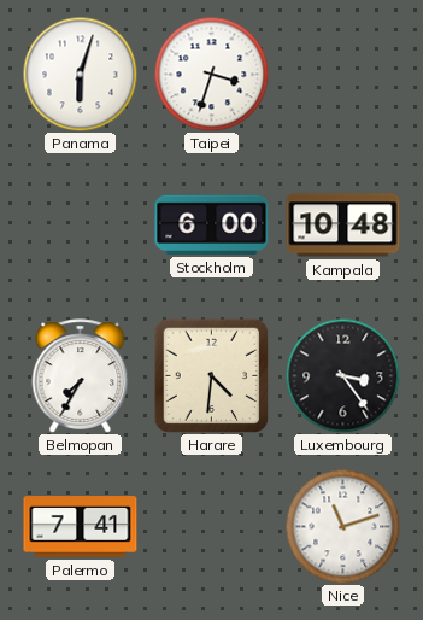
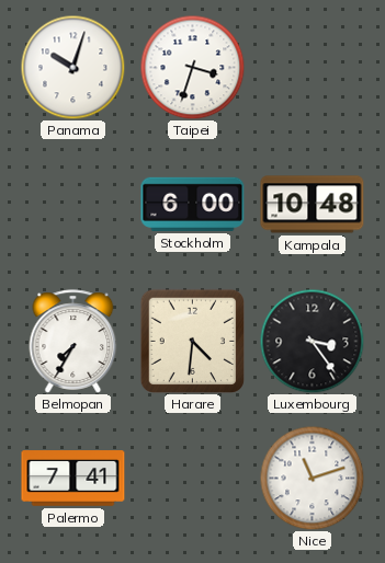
Panama: 6:03 -> 10:03 (72, 67)
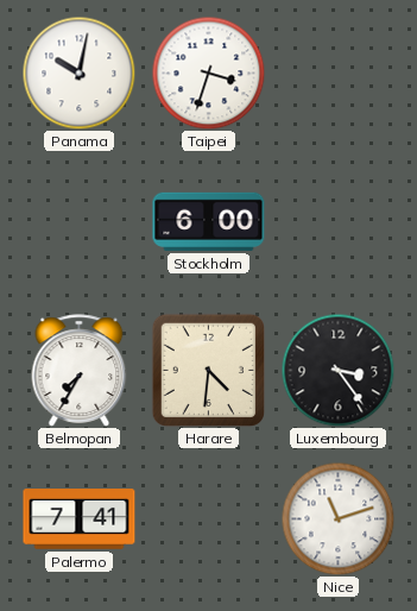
Panama: 10:03 -> 10:02 (78, 73)
Kampala: 10:48 -> none (313, 205)
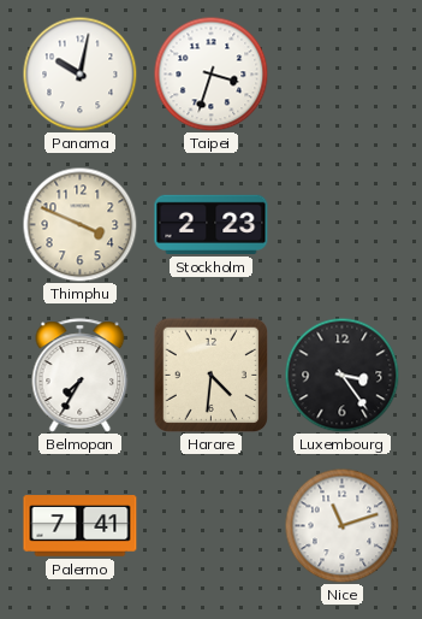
Thimphu: none -> 3:49 (79, 224)
Stockholm: 6:00 -> 2:23 (212, 224)
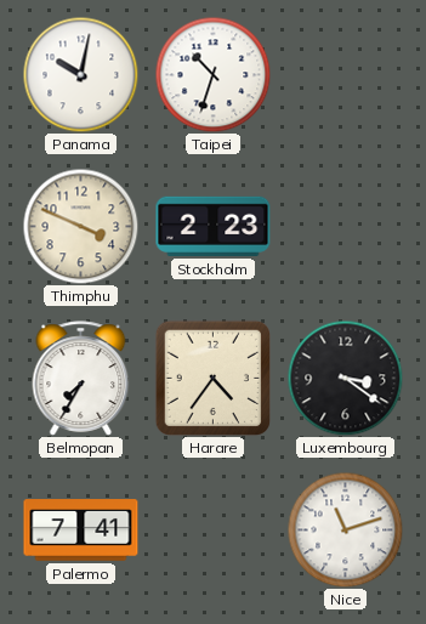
Taipei: 3:33 -> 10:33 (212, 74)
Harare: 4:31 -> 4:36 (212, 378)
Luxembourg: 3:24 -> 3:21 (345, 378)
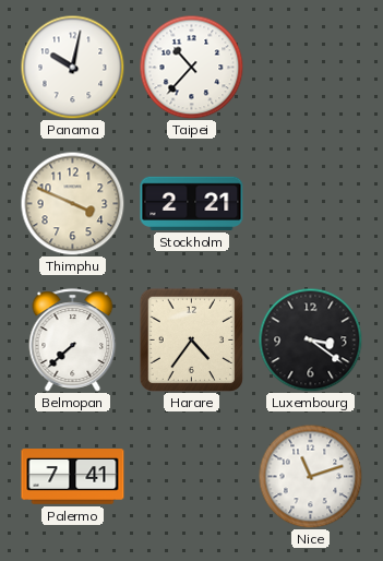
Taipei: 10:33 -> 10:37 (191, 67)
Stockholm: 2:23 -> 2:21 (192, 203)
Belmopan: 7:35 -> 7:38 (73, 341)
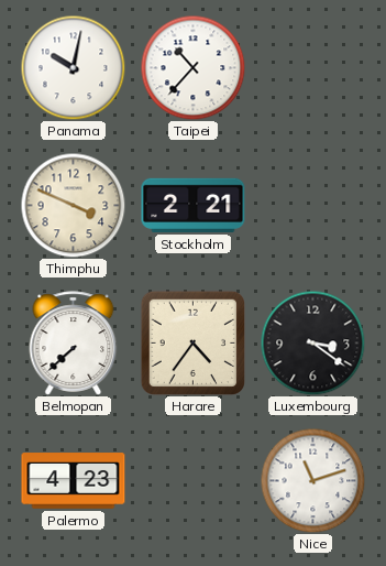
Palermo: 7:41 -> 4:23 (74, 481)
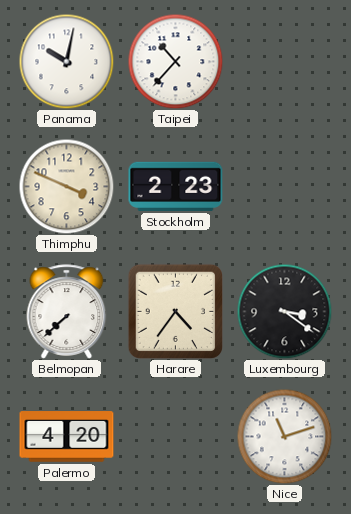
Stockholm: 2:21 -> 2:23 (176, 186)
Palermo: 4:23 -> 4:20 (67, 437)
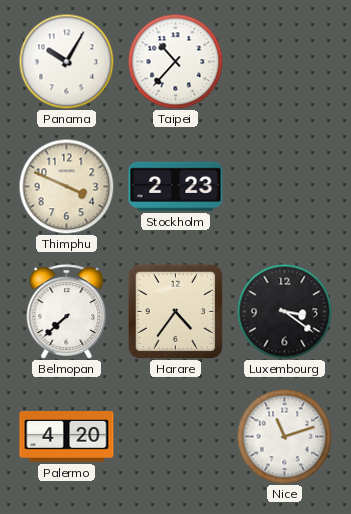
Panama: 10:02 -> 10:05 (66, 61)
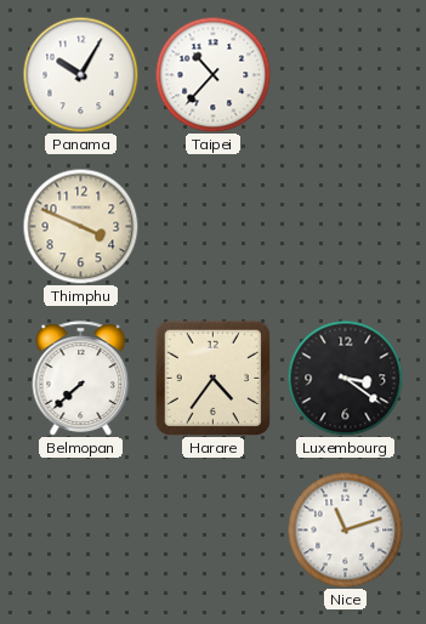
Stockholm: 2:23 -> none (176, 186)
Palermo: 4:20 -> none (67, 437)
